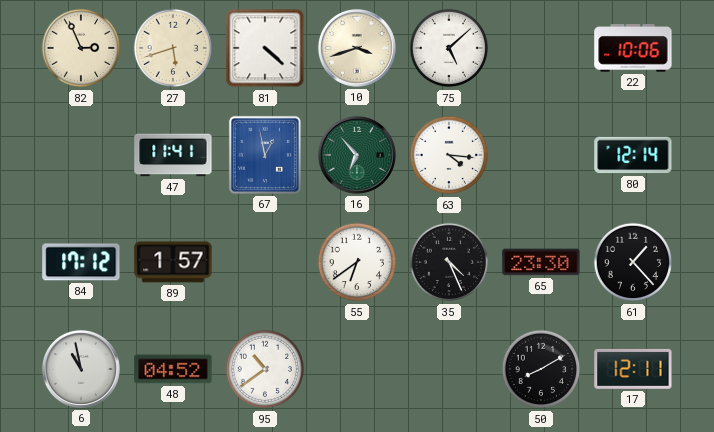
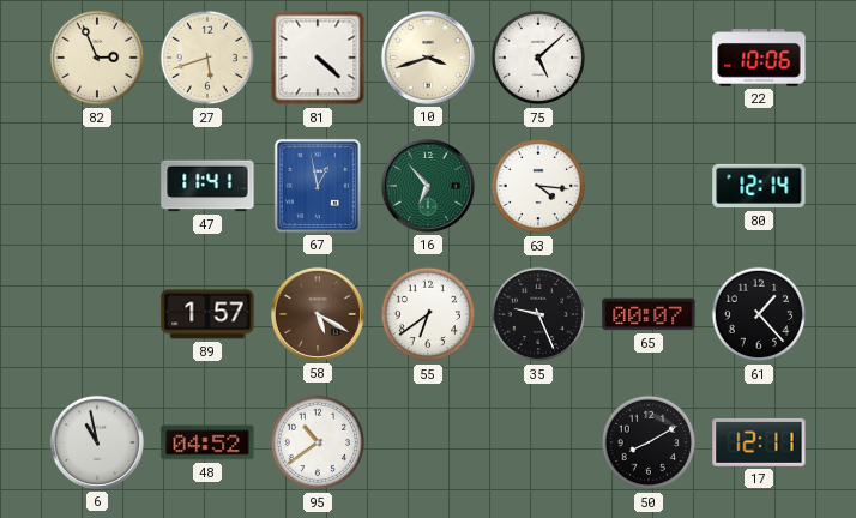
84: 17:12 -> none (81, 262)
58: none -> 5:20 (318, 314)
35: 4:26 -> 9:26 (538, 314)
65: 23:30 -> 00:07 (649, 314)
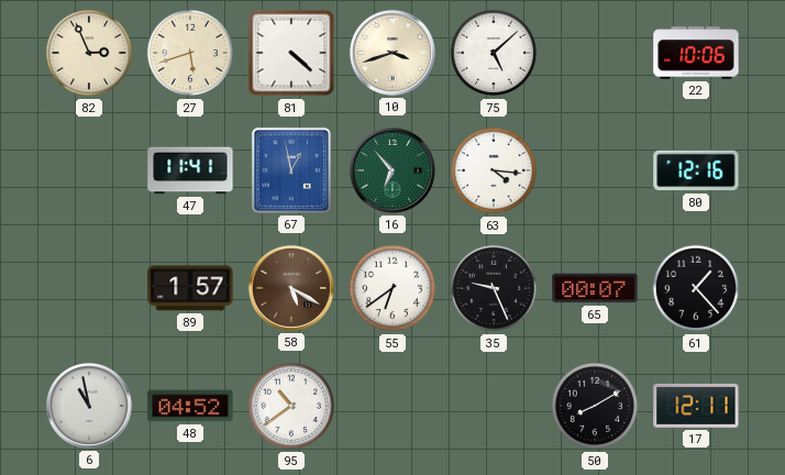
80: 12:14 -> 12:16 (696, 170)
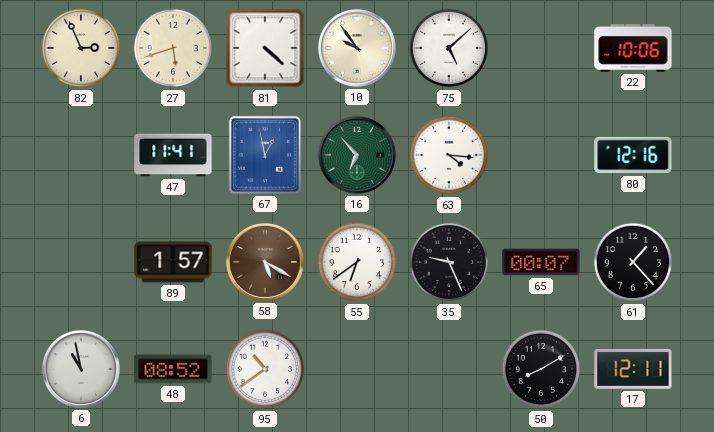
10: 3:42 -> 9:54 (357, 48)
48: 04:52 -> 08:52 (173, 369)
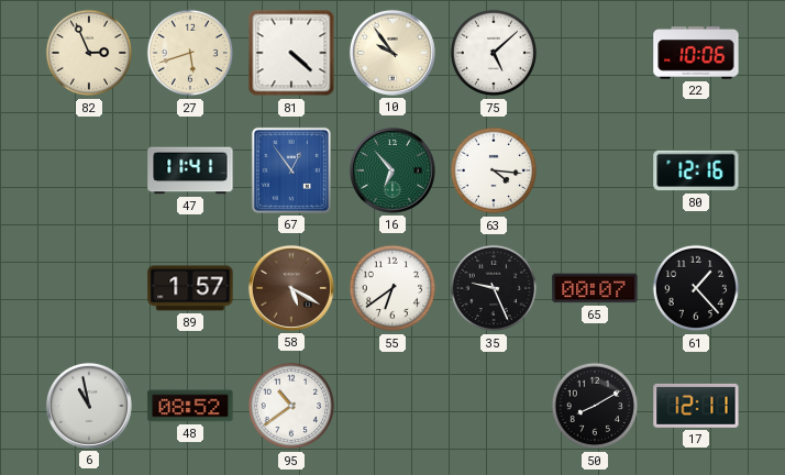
67: 12:58 -> 12:54 (291, 170)
